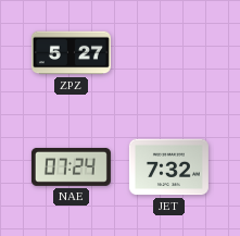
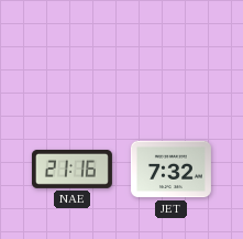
ZPZ: 5:27 -> none (71, 53)
NAE: 07:24 -> 21:16 (71, 169)
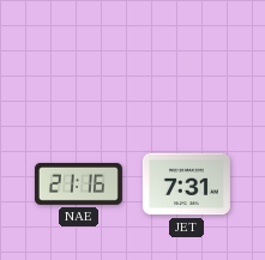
JET: 7:32 -> 7:31 (186, 185)
